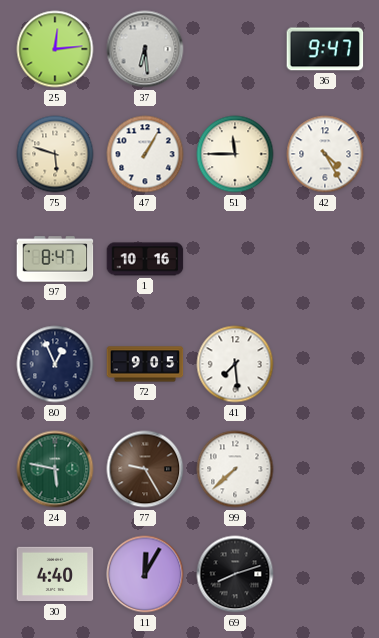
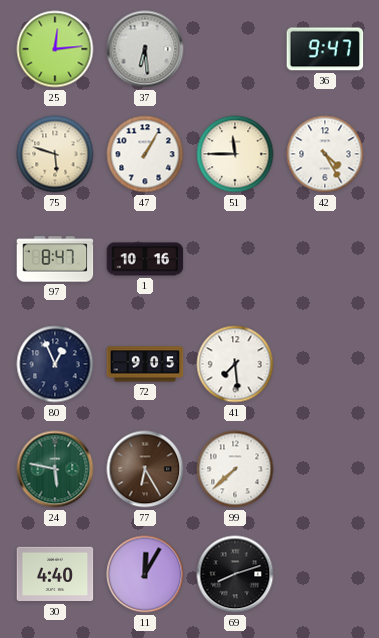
77: 9:25 -> 6:25 (145, 469)
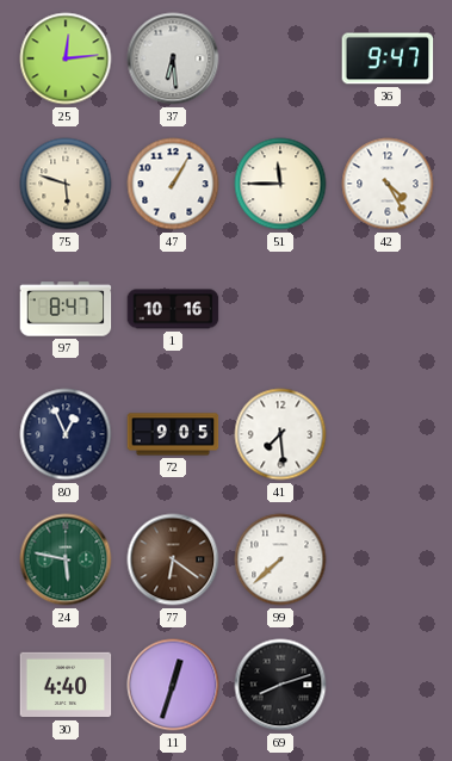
77: 6:25 -> 6:21 (173, 559)
11: 12:05 -> 12:33 (173, 685)
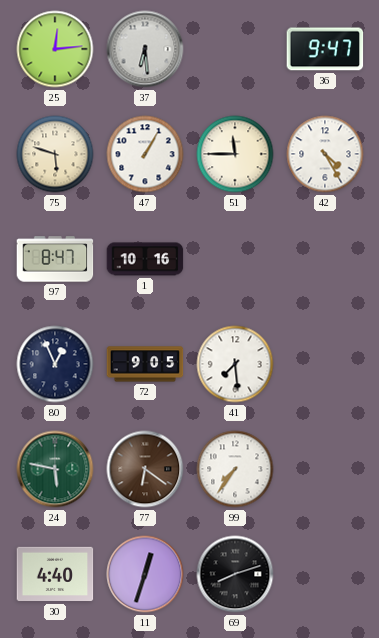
99: 7:38 -> 7:36 (235, 469)
